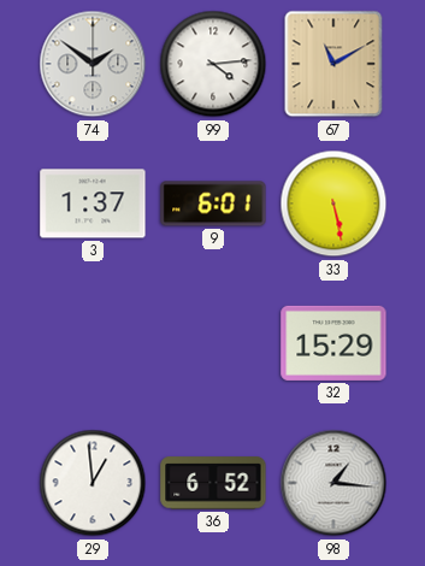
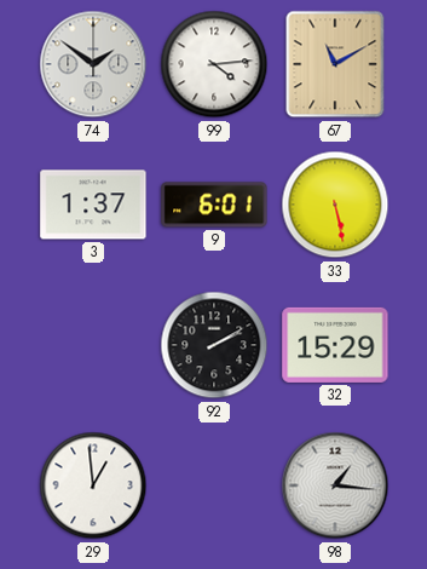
92: none -> 2:10 (214, 345)
36: 6:52 -> none (213, 483)
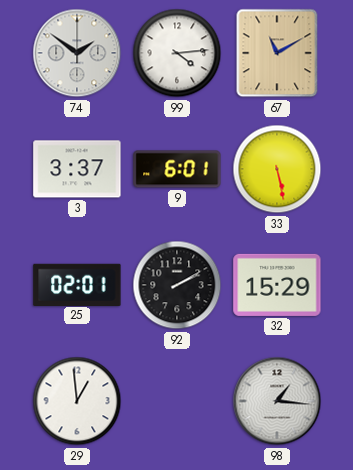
3: 1:37 -> 3:37 (77, 169)
25: none -> 02:01 (77, 284)
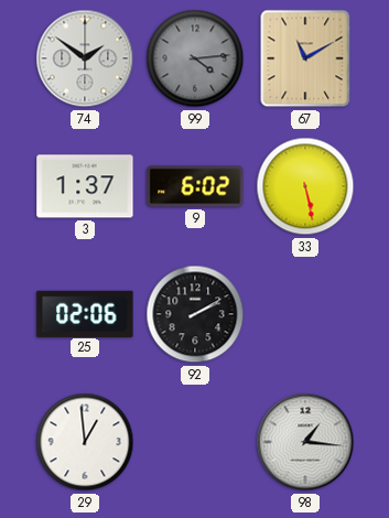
99 dial: white -> grey (195, 58)
3: 3:37 -> 1:37 (85, 186)
9: 6:01 -> 6:02 (195, 186)
25: 02:01 -> 02:06 (85, 313)
32: 15:29 -> none (277, 285)
